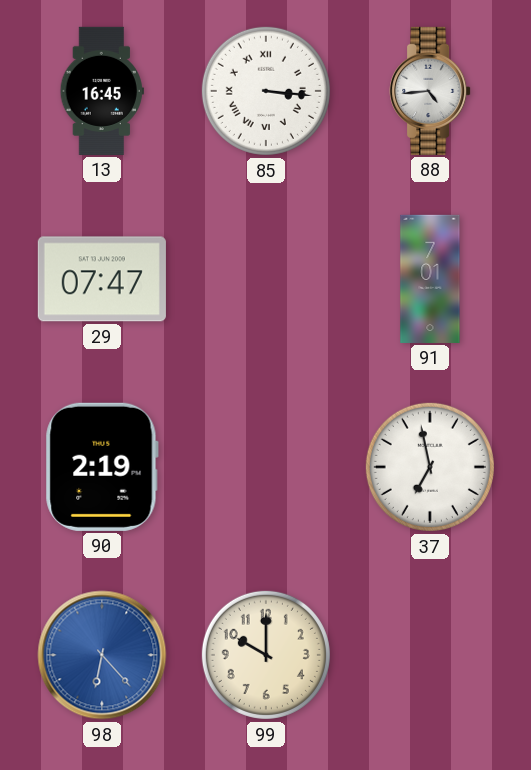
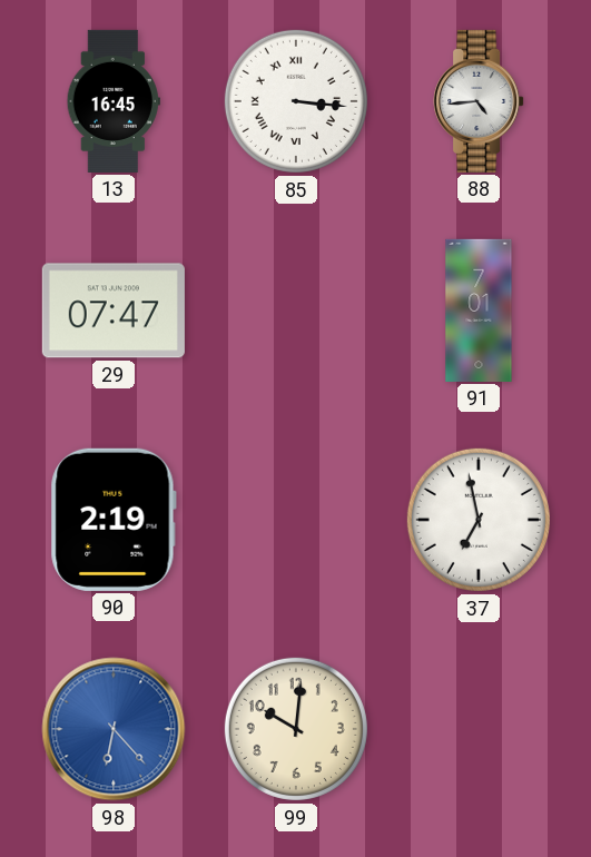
99: 10:00 -> 10:01 (296, 729)
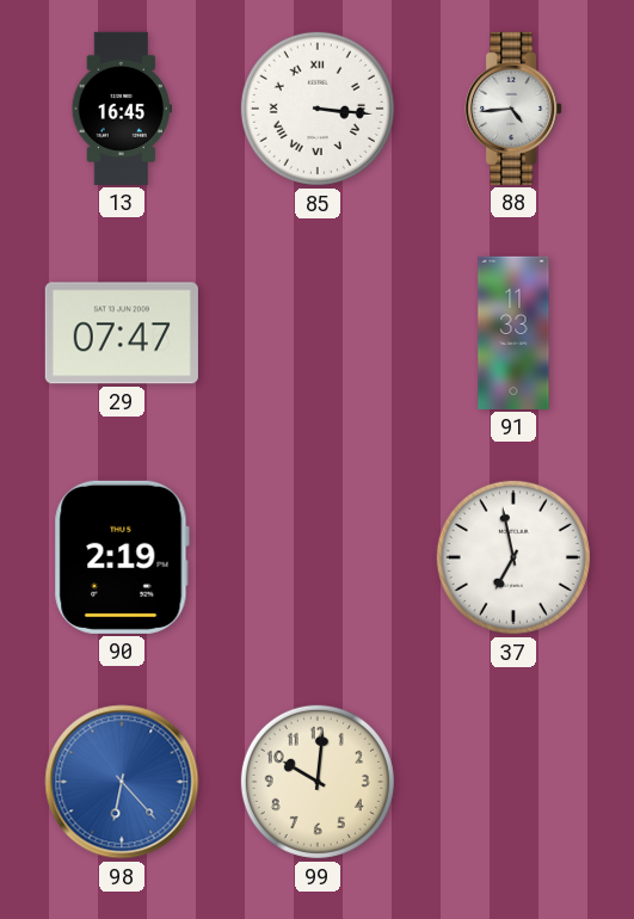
91: 7:01 -> 11:33 (513, 333)
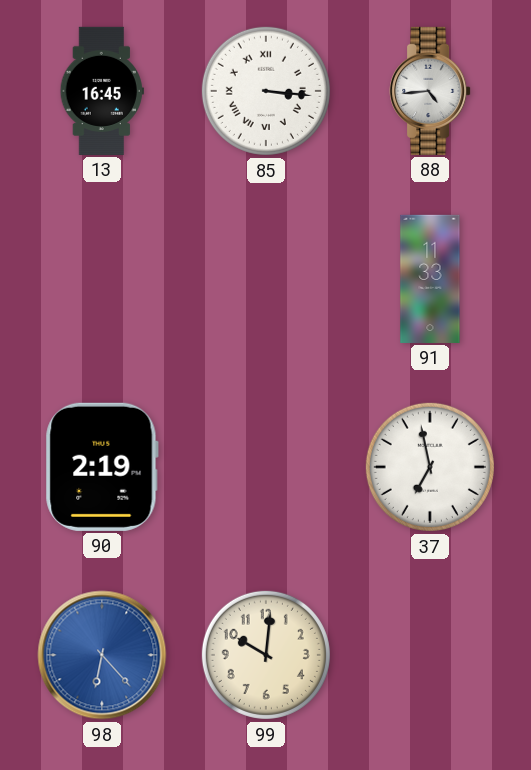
29: 07:47 -> none (122, 333)
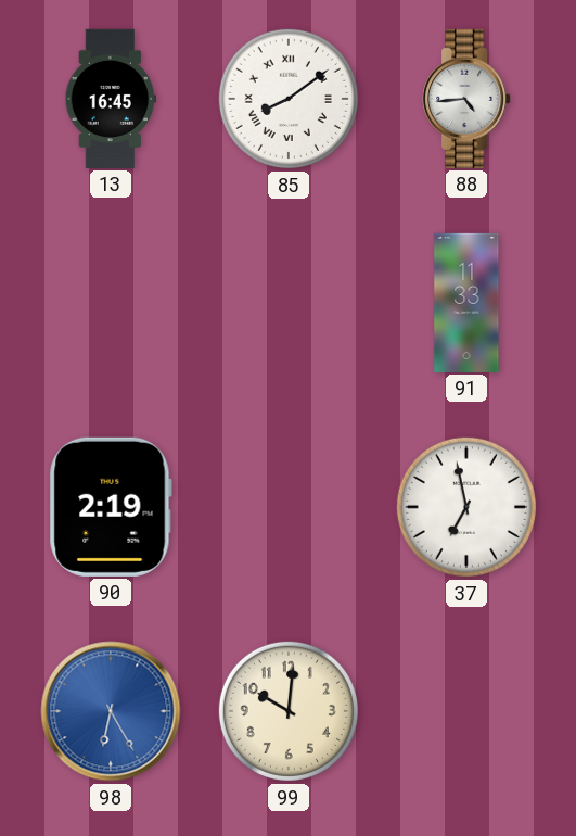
85: 3:16 -> 8:09 (289, 99)
98: 6:23 -> 6:25 (111, 711)
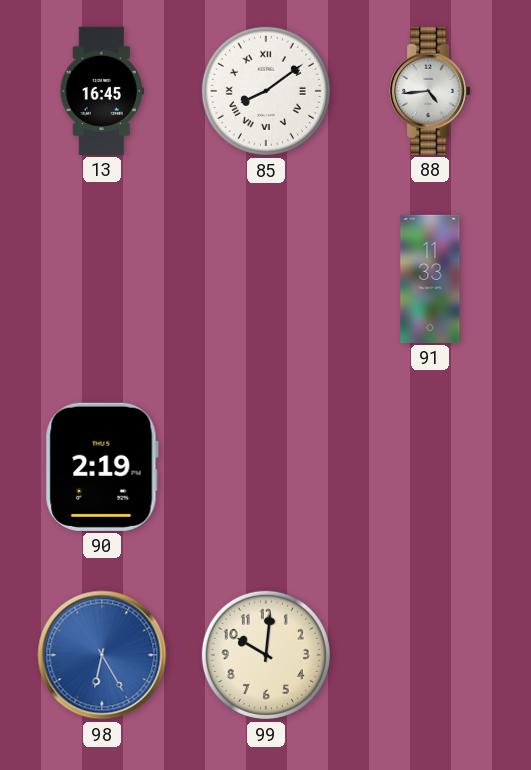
37: 6:58 -> none (466, 507)
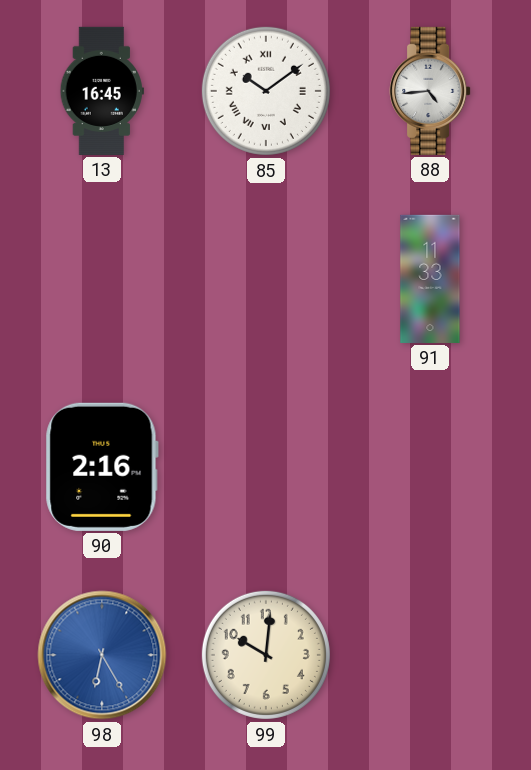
85: 8:09 -> 10:09 (266, 91)
90: 2:19 -> 2:16 (102, 467)
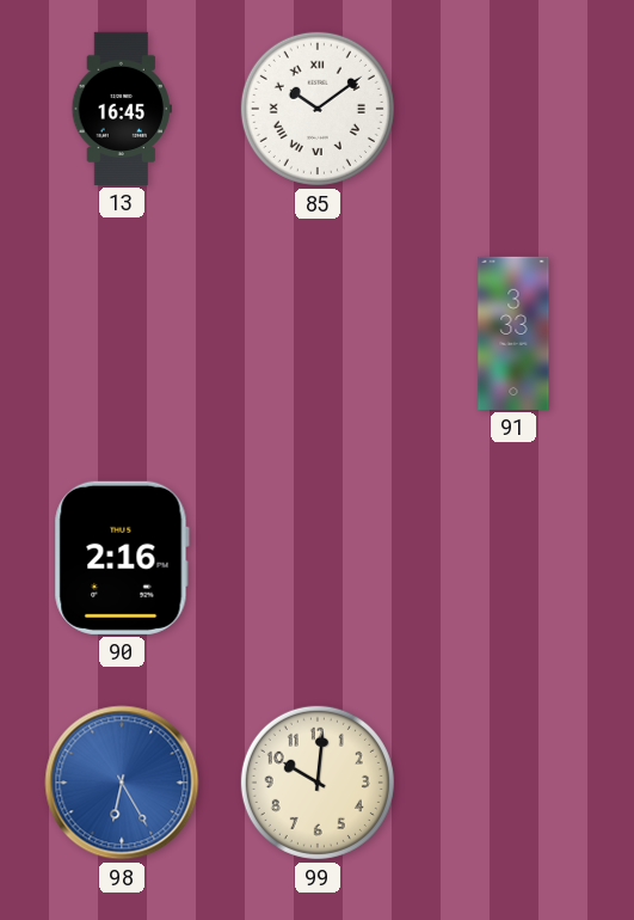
88: 4:44 -> none (430, 91)
91: 11:33 -> 3:33 (513, 333)
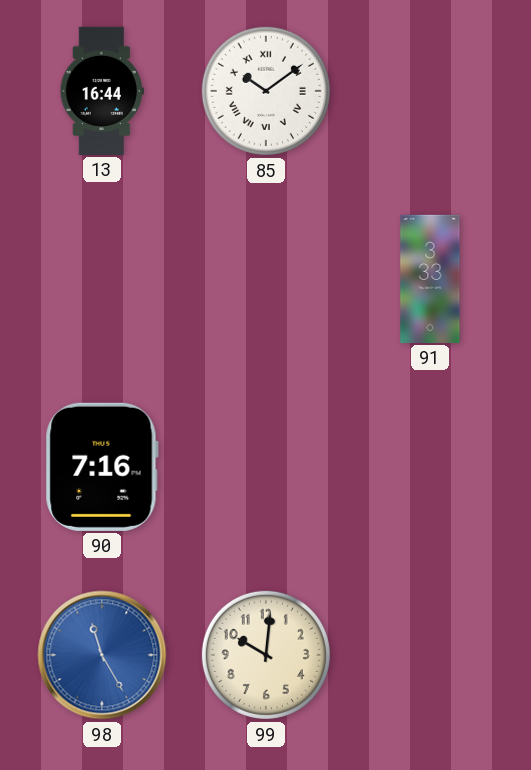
13: 16:45 -> 16:44 (102, 91)
90: 2:16 -> 7:16 (102, 467)
98: 6:25 -> 11:25 (102, 655)
